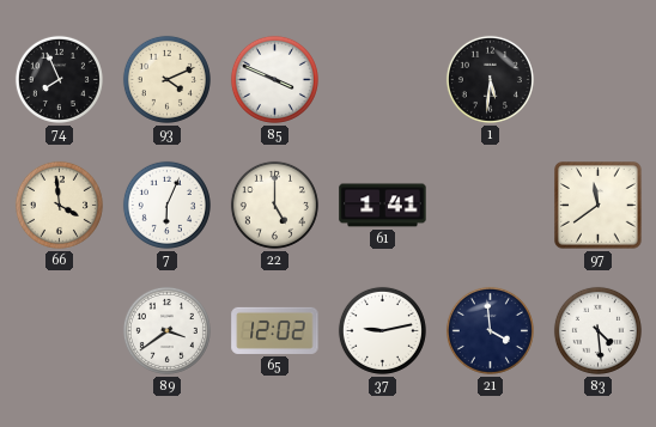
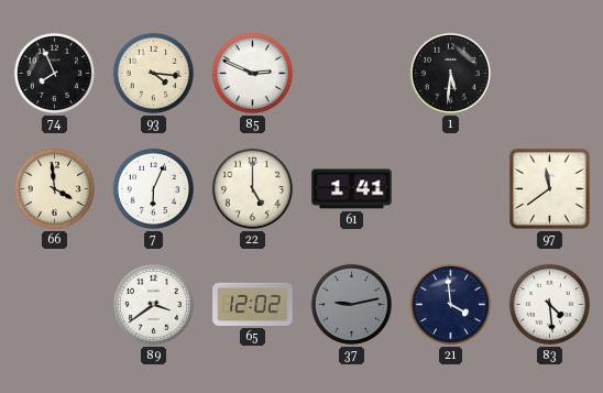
93: 4:11 -> 4:16 (153, 73)
85: 3:49 -> 2:49 (252, 73)
37 dial: white -> grey (351, 304)
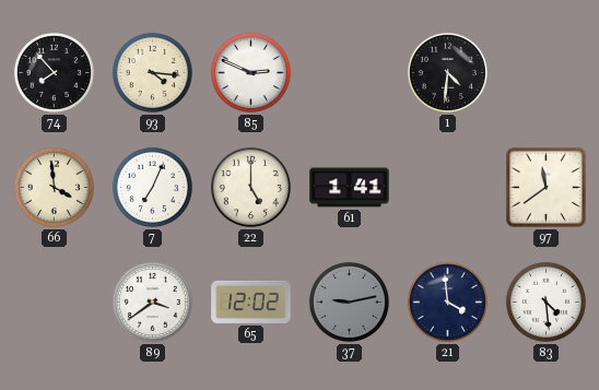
74: 7:56 -> 7:53 (54, 72)
1: 5:31 -> 4:31 (447, 72)
7: 6:04 -> 7:04 (152, 187)
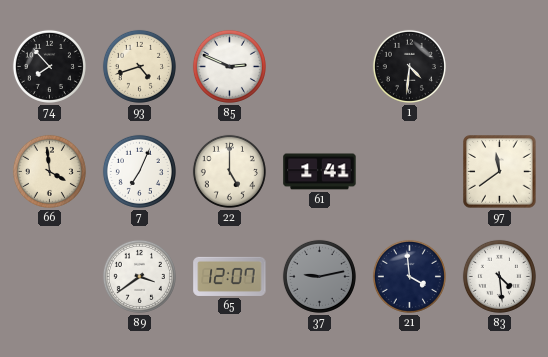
93: 4:16 -> 4:42 (139, 66)
65: 12:02 -> 12:07 (230, 276)
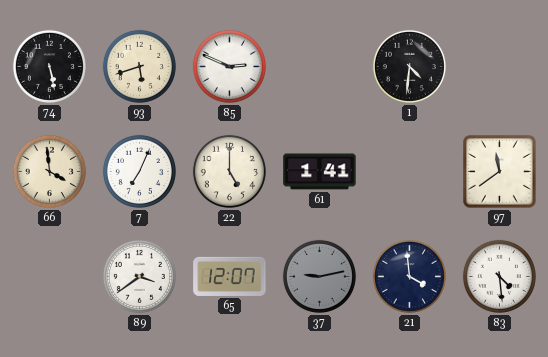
74: 7:53 -> 5:28 (49, 66)
93: 4:42 -> 5:42 (139, 66)
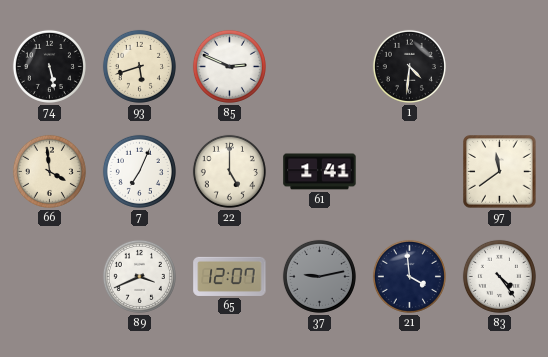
89: 3:39 -> 3:41 (139, 276)
83: 4:29 -> 4:24 (499, 276)
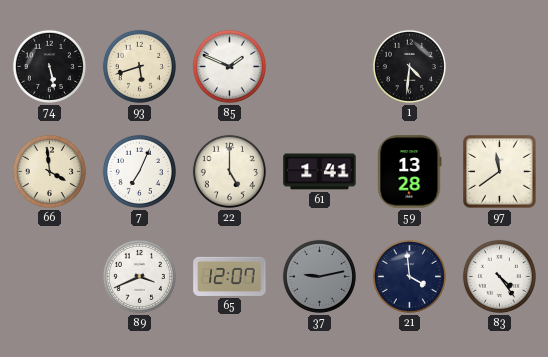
85: 2:49 -> 1:49 (229, 66)
59: none -> 13:28 (410, 172)
